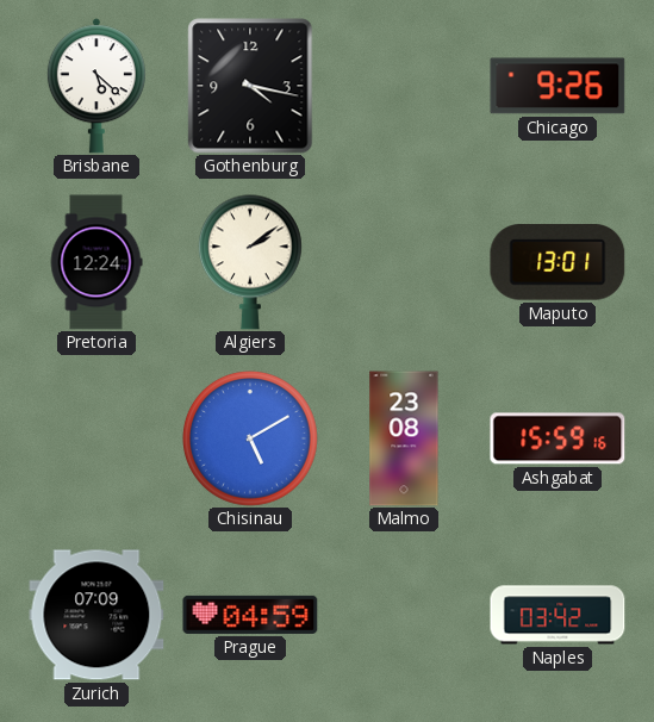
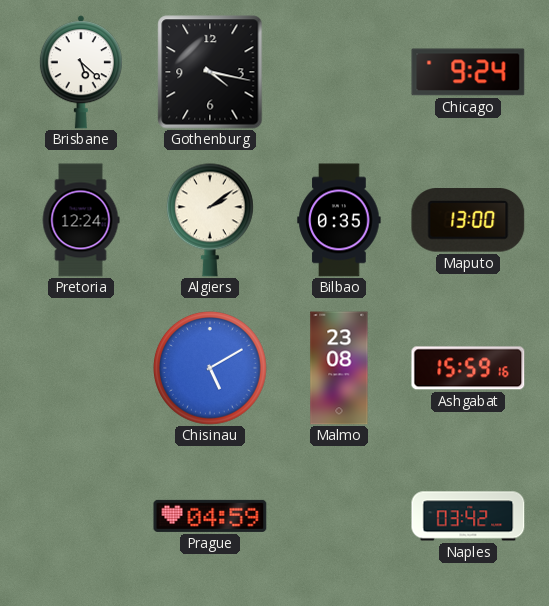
Chicago: 9:26 -> 9:24 (468, 72)
Bilbao: none -> 0:35 (339, 220)
Maputo: 13:01 -> 13:00 (468, 221)
Zurich: 07:09 -> none (96, 615)
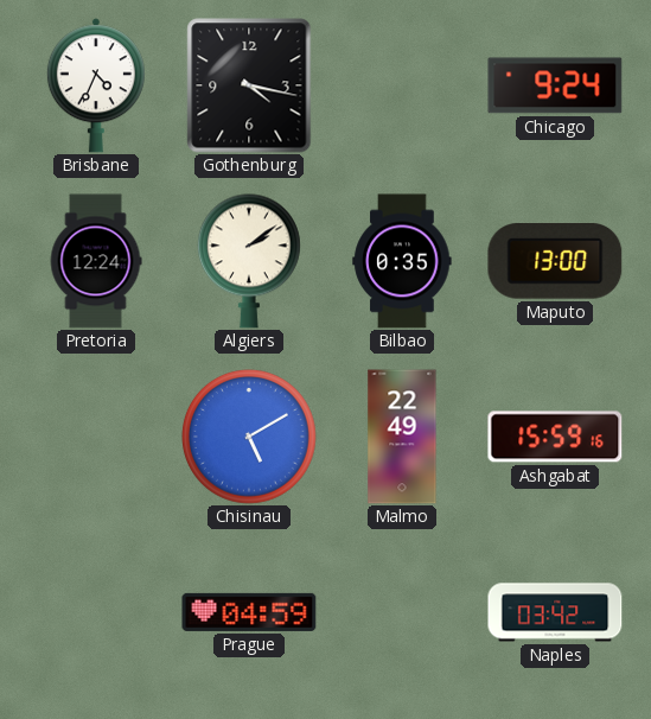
Brisbane: 5:22 -> 4:34 (96, 85)
Malmo: 23:08 -> 22:49 (402, 437)
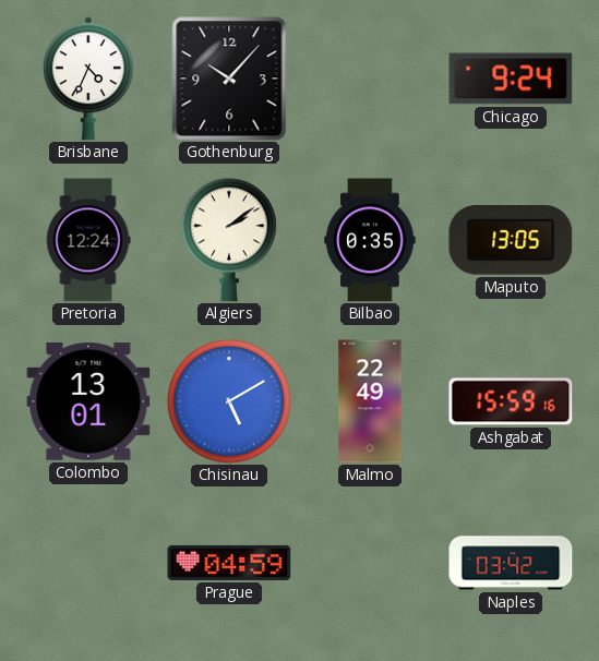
Gothenburg: 4:17 -> 10:07 (229, 79)
Maputo: 13:00 -> 13:05 (511, 241)
Colombo: none -> 13:01 (88, 401)
